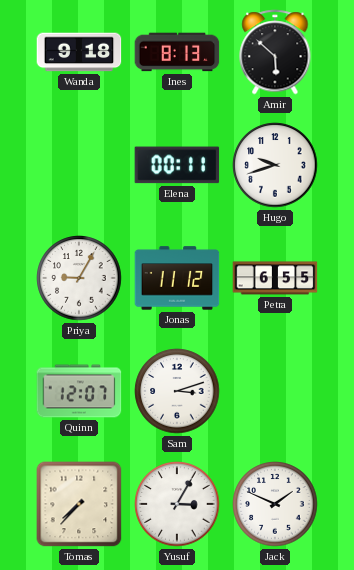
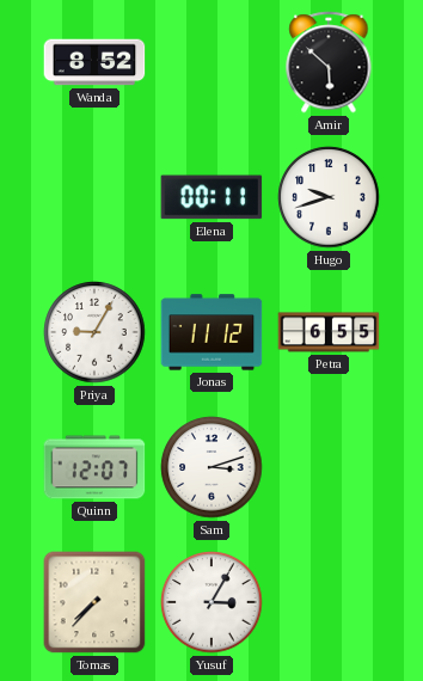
Wanda: 9:18 -> 8:52 (94, 62)
Ines: 8:13 -> none (177, 52)
Jack: 1:49 -> none (275, 504)
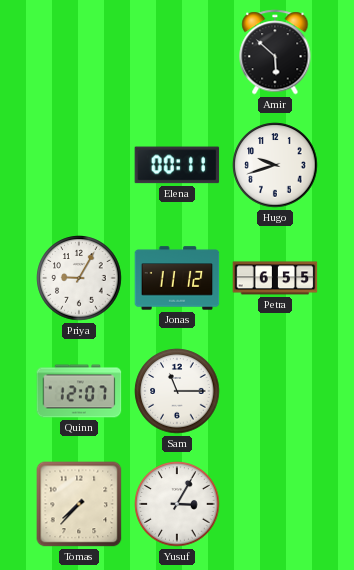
Wanda: 8:52 -> none (94, 62)
Sam: 3:12 -> 11:15 (177, 391)
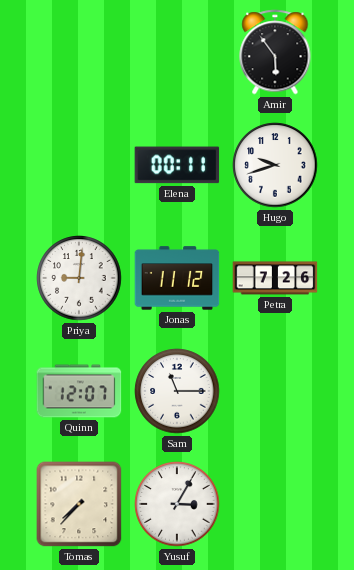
Amir: 5:52 -> 5:54 (275, 52)
Priya: 9:05 -> 9:01 (79, 278)
Petra: 6:55 -> 7:26 (275, 278)
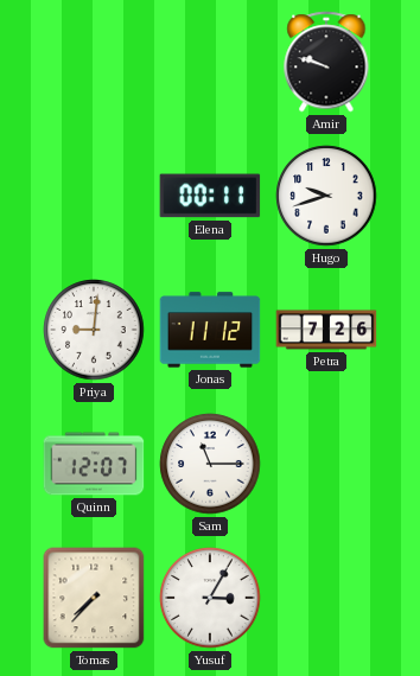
Amir: 5:54 -> 9:48 (326, 62)
